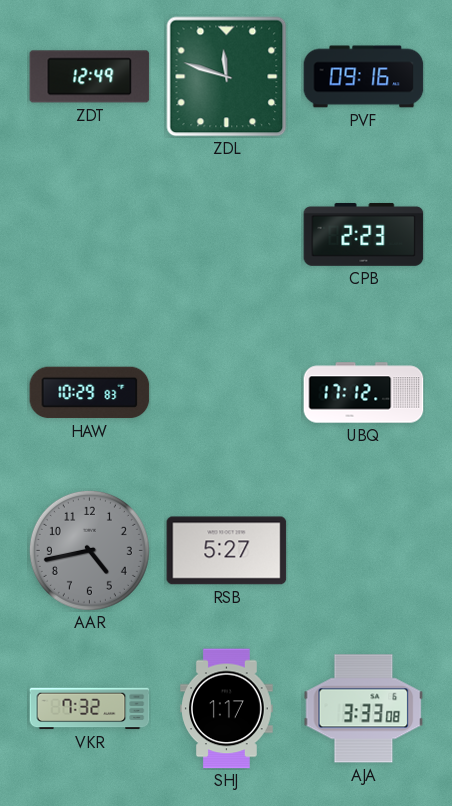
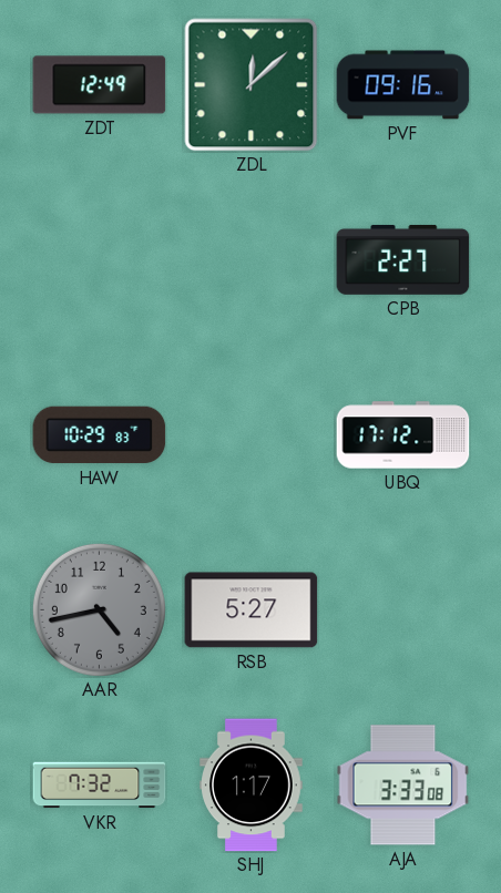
ZDL: 11:48 -> 12:08 (252, 85)
CPB: 2:23 -> 2:27 (403, 259)
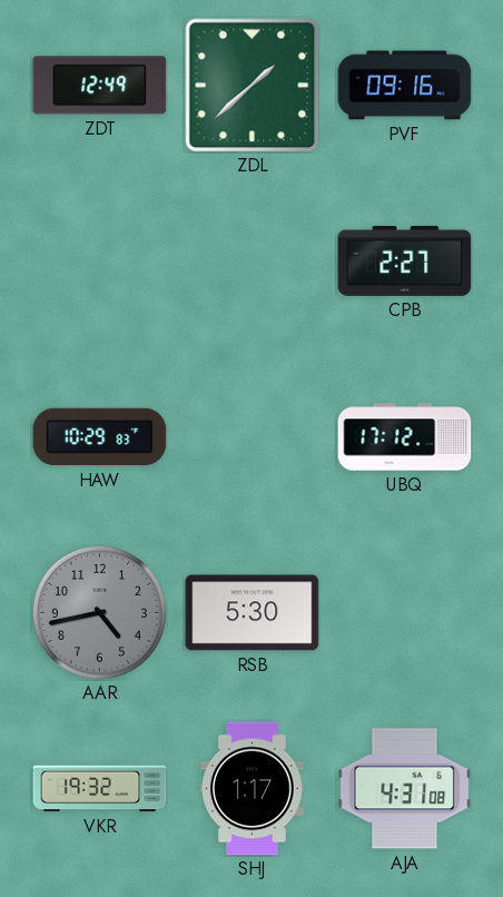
ZDL: 12:08 -> 1:38 (253, 86)
RSB: 5:27 -> 5:30 (253, 613)
VKR: 7:32 -> 19:32 (100, 789)
AJA: 3:33 -> 4:31 (405, 789)
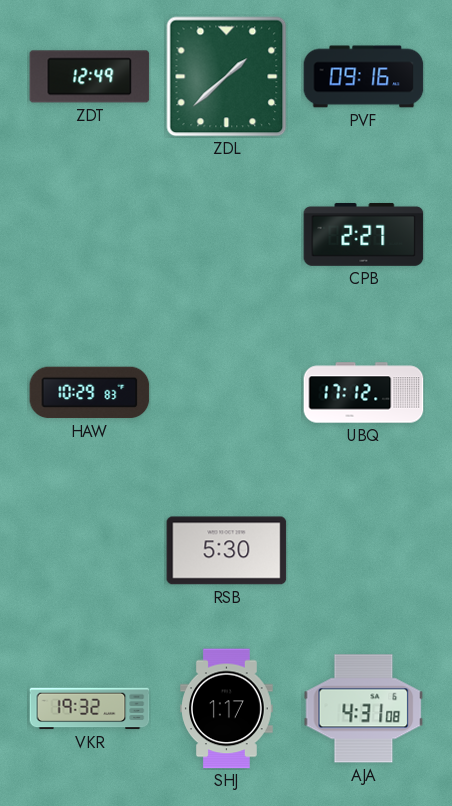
AAR: 4:43 -> none (99, 612)
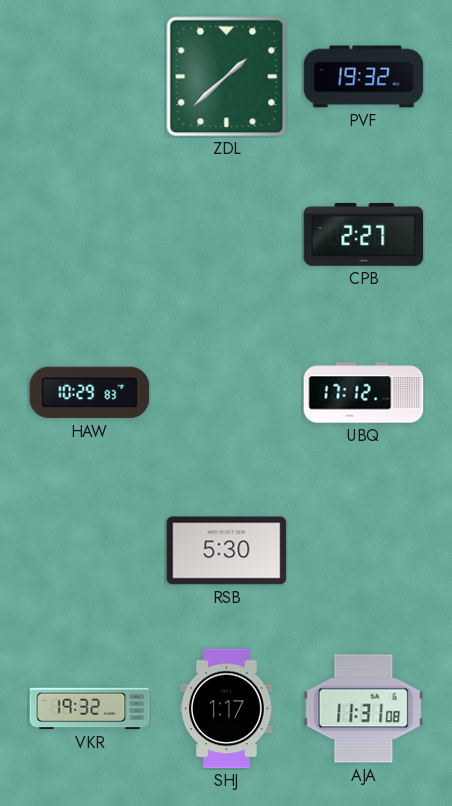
ZDT: 12:49 -> none (90, 77)
PVF: 09:16 -> 19:32 (364, 77)
AJA: 4:31 -> 11:31 (364, 709)
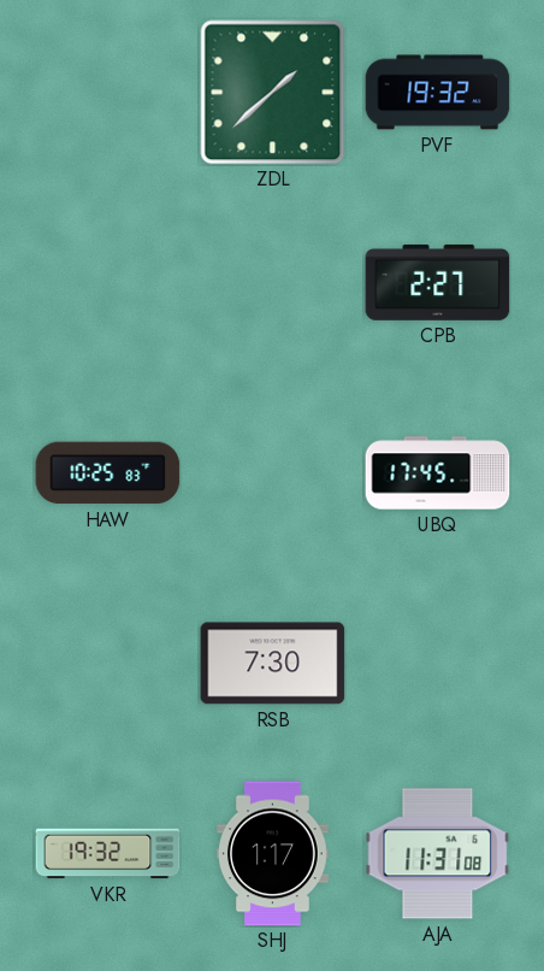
HAW: 10:29 -> 10:25 (108, 473)
UBQ: 17:12 -> 17:45 (438, 473)
RSB: 5:30 -> 7:30 (273, 664)
